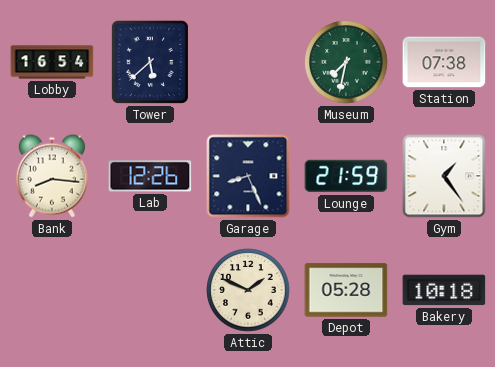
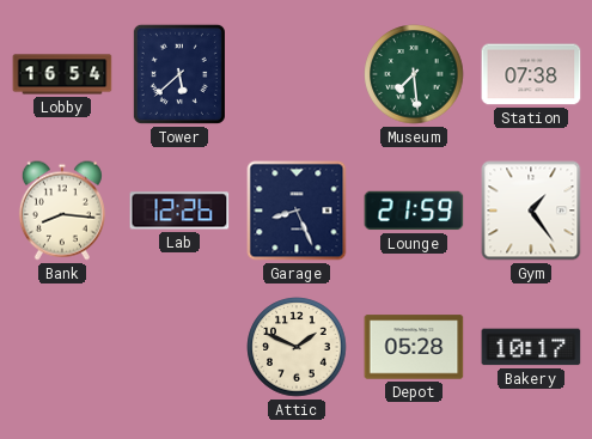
Museum: 7:32 -> 7:29 (414, 74)
Bakery: 10:18 -> 10:17 (531, 347)
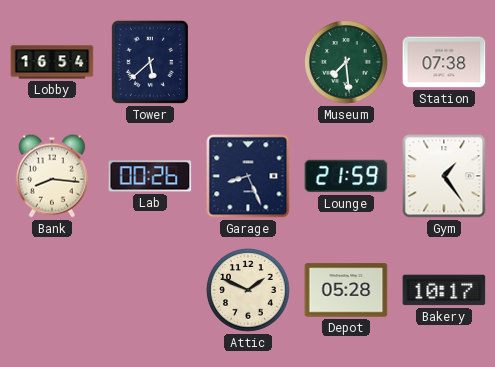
Lab: 12:26 -> 00:26 (150, 176)
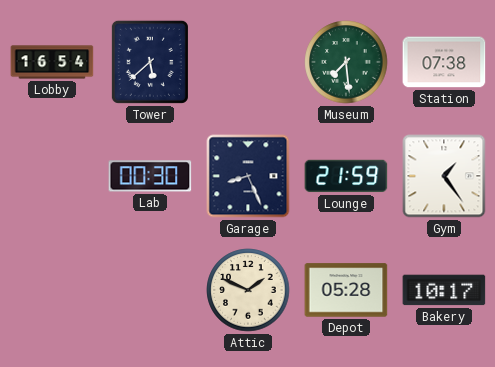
Bank: 8:16 -> none (52, 176)
Lab: 00:26 -> 00:30 (150, 176)
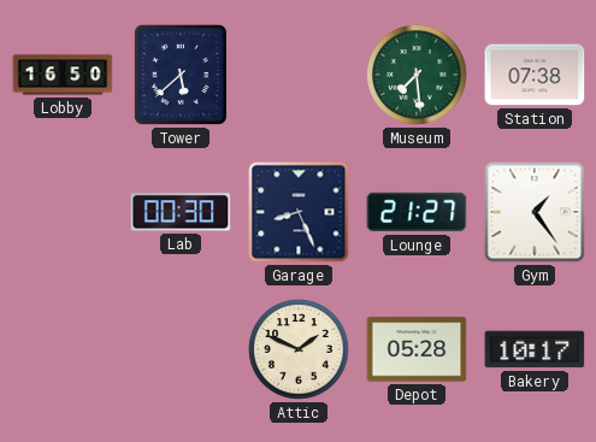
Lobby: 16:54 -> 16:50 (63, 75)
Lounge: 21:59 -> 21:27 (417, 212)
